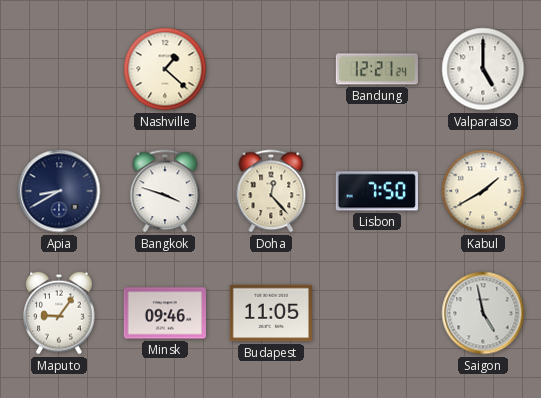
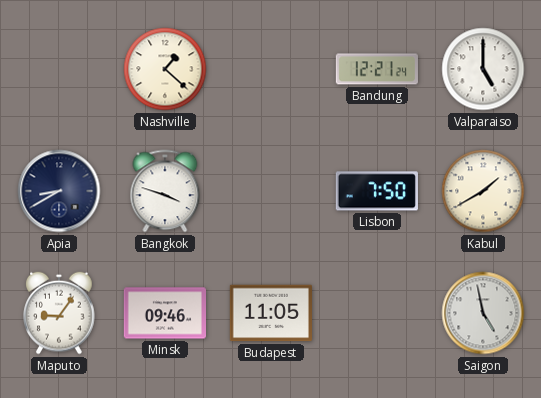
Doha: 12:23 -> none (271, 191)
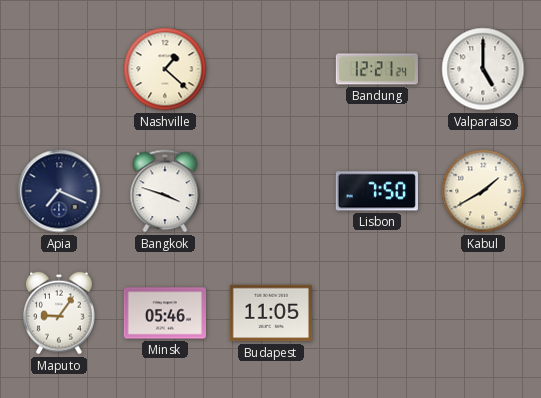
Apia: 8:40 -> 7:19 (59, 191)
Minsk: 09:46 -> 05:46 (164, 313)
Saigon: 4:58 -> none (483, 313)
